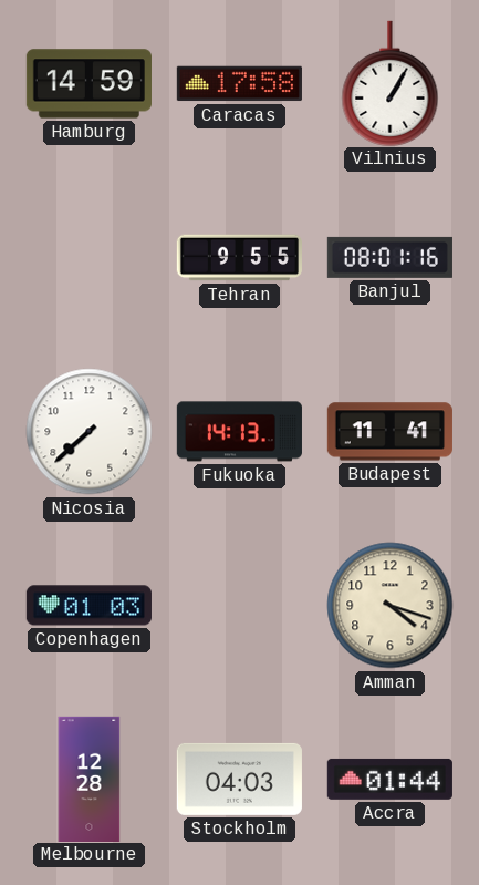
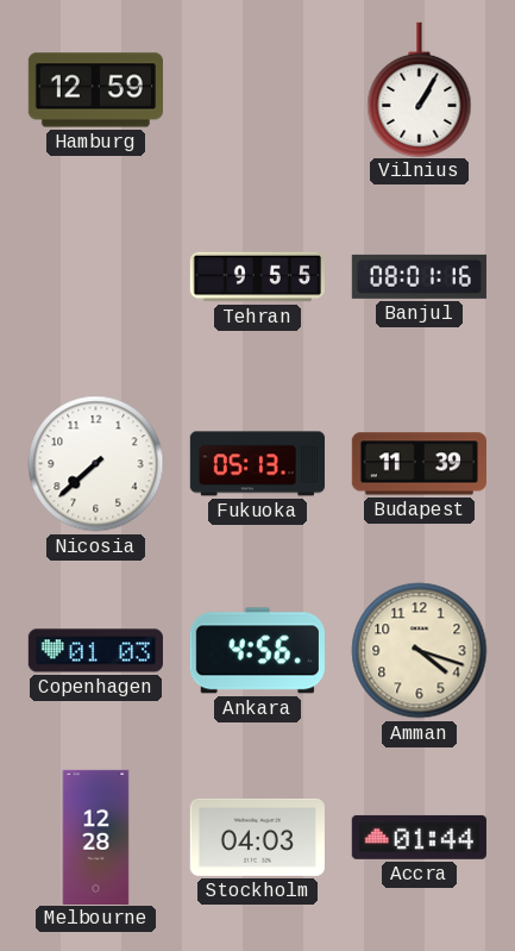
Hamburg: 14:59 -> 12:59 (95, 90)
Caracas: 17:58 -> none (239, 84)
Fukuoka: 14:13 -> 05:13 (257, 464)
Budapest: 11:41 -> 11:39 (419, 464)
Ankara: none -> 4:56 (257, 651)
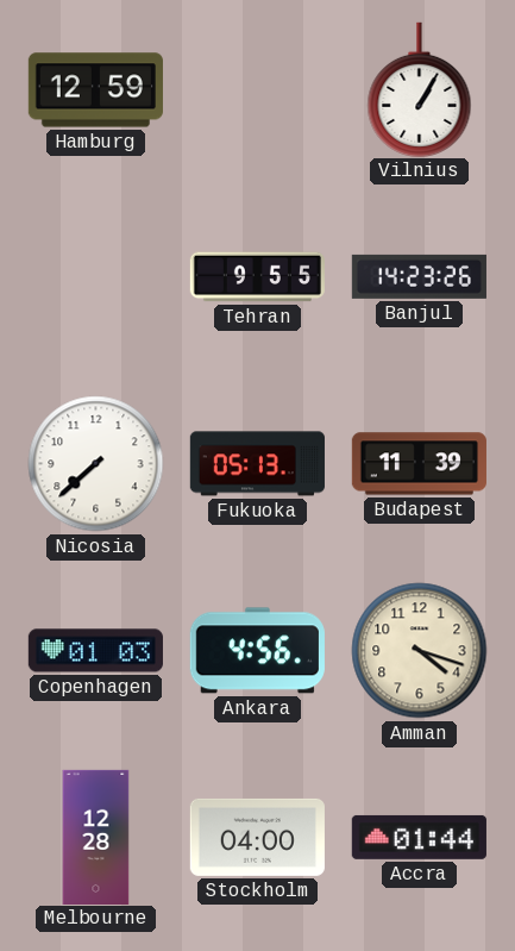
Banjul: 08:01 -> 14:23 (419, 276)
Stockholm: 04:03 -> 04:00 (257, 837)
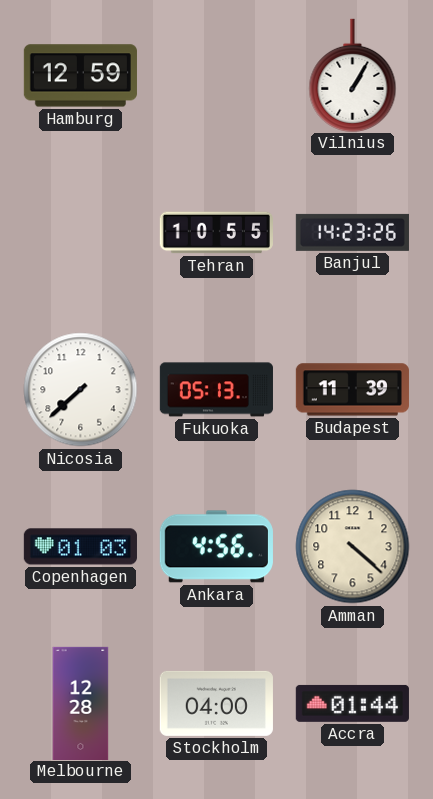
Tehran: 9:55 -> 10:55 (216, 233)
Amman: 4:18 -> 4:22 (353, 547)
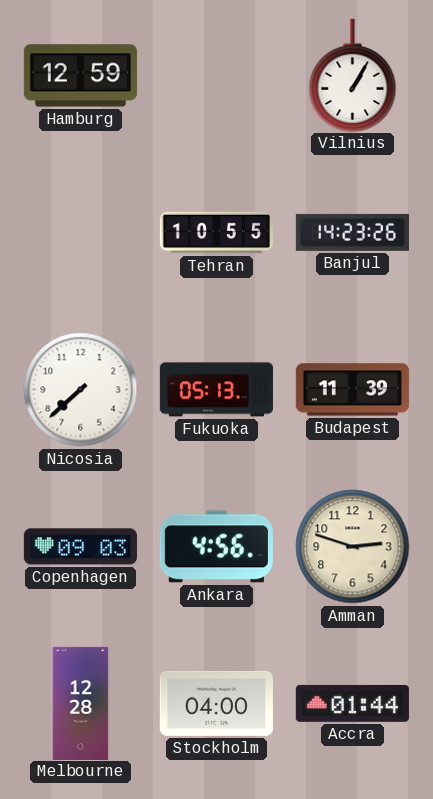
Copenhagen: 01:03 -> 09:03 (80, 547)
Amman: 4:22 -> 2:48 (353, 547)
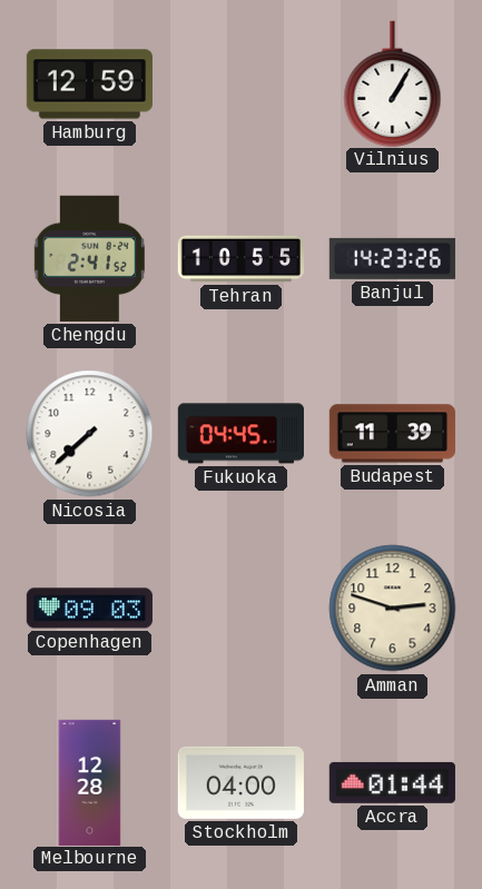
Chengdu: none -> 2:41 (89, 258)
Fukuoka: 05:13 -> 04:45 (240, 434)
Ankara: 4:56 -> none (216, 547)
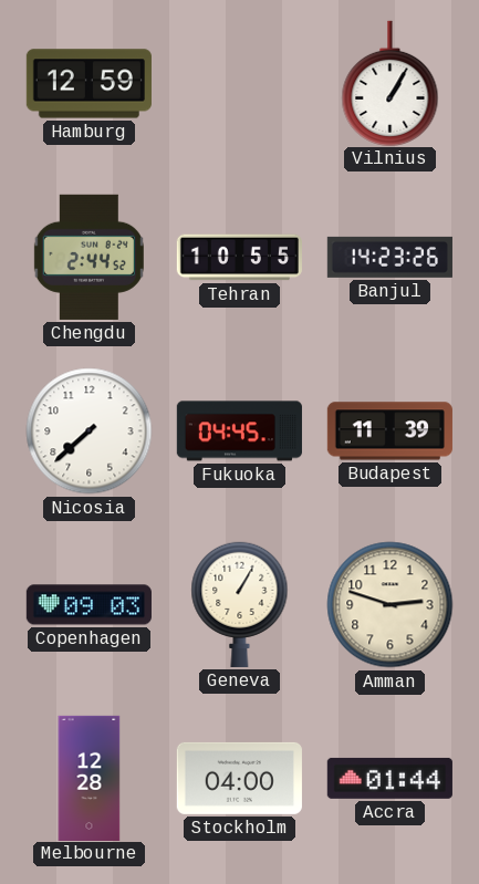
Chengdu: 2:41 -> 2:44 (88, 257)
Geneva: none -> 1:05 (240, 604)
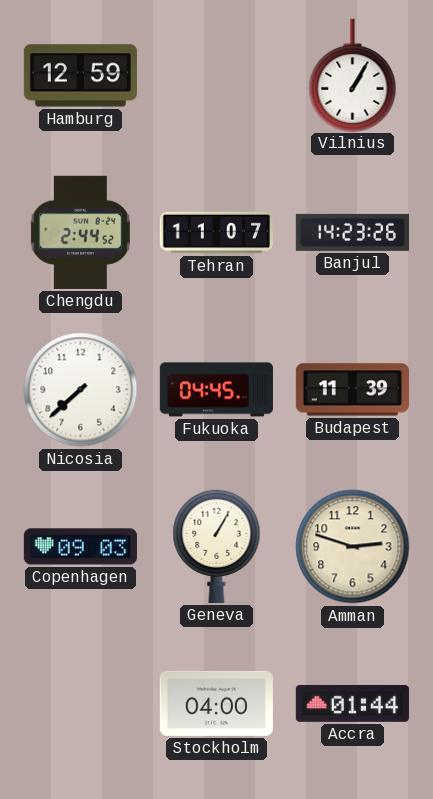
Tehran: 10:55 -> 11:07 (216, 233)
Melbourne: 12:28 -> none (90, 778)
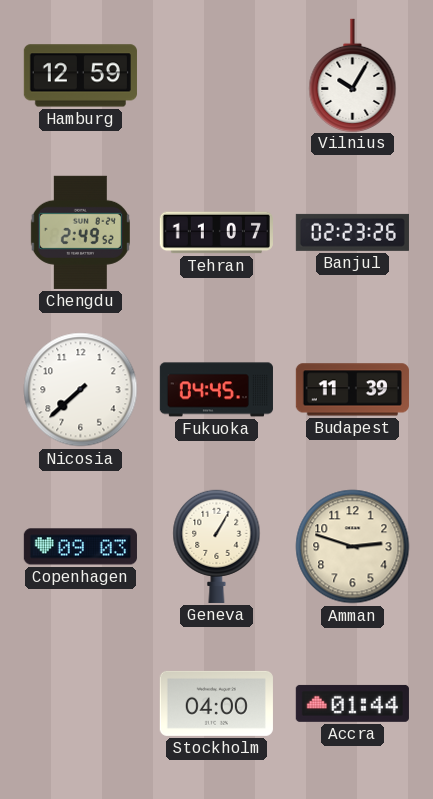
Vilnius: 1:05 -> 10:05 (353, 75)
Chengdu: 2:44 -> 2:49 (80, 232)
Banjul: 14:23 -> 02:23 (352, 232)
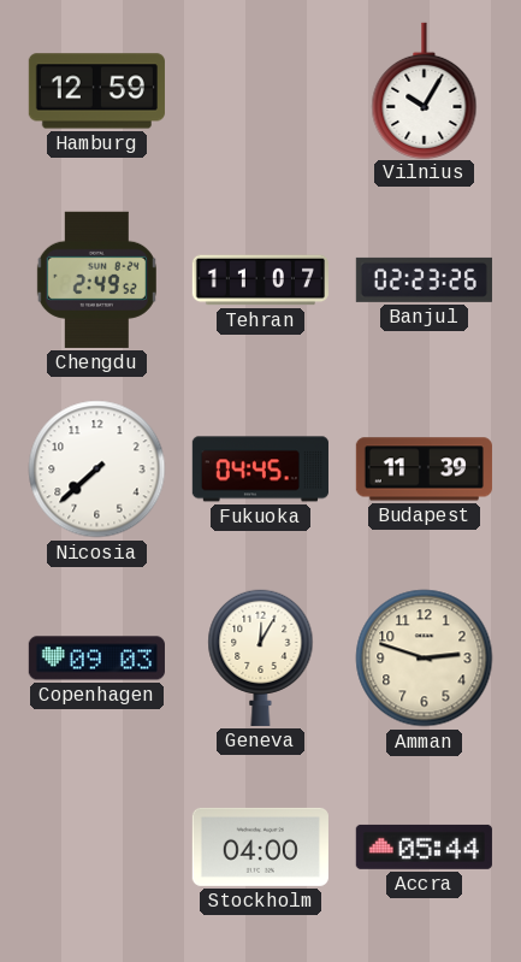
Geneva: 1:05 -> 12:05 (261, 657)
Accra: 01:44 -> 05:44 (424, 846)
